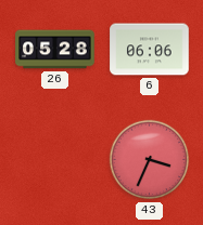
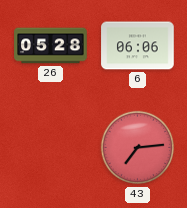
43: 3:34 -> 7:14 (138, 148)
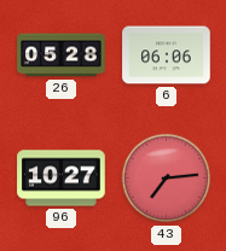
96: none -> 10:27 (62, 179)
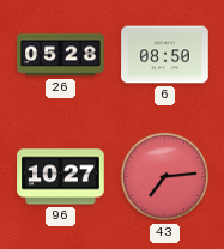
6: 06:06 -> 08:50 (165, 55)
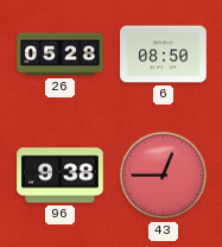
96: 10:27 -> 9:38 (61, 176)
43: 7:14 -> 12:45 (164, 176)
